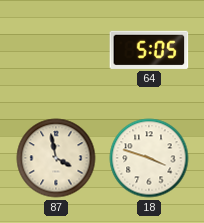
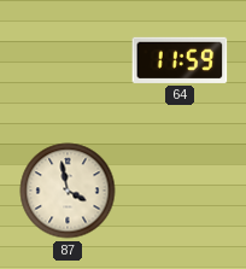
64: 5:05 -> 11:59 (180, 60)
18: 3:48 -> none (149, 158)
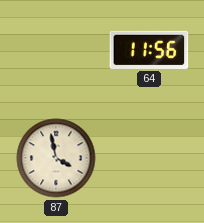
64: 11:59 -> 11:56 (149, 50)
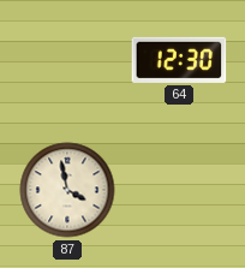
64: 11:56 -> 12:30 (179, 60)
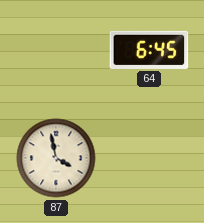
64: 12:30 -> 6:45 (149, 50)
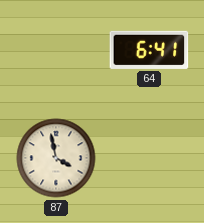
64: 6:45 -> 6:41 (149, 50)
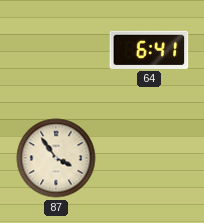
87: 3:58 -> 3:54 (56, 158)
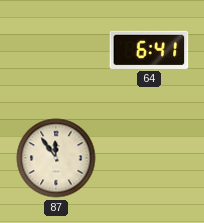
87: 3:54 -> 11:54 (56, 158)
